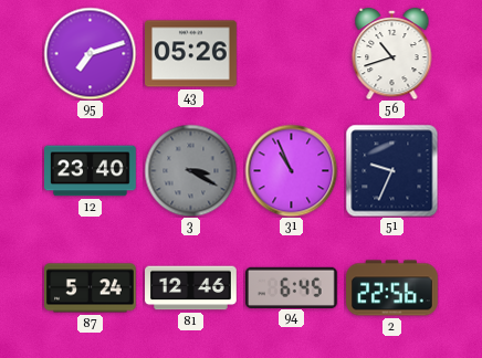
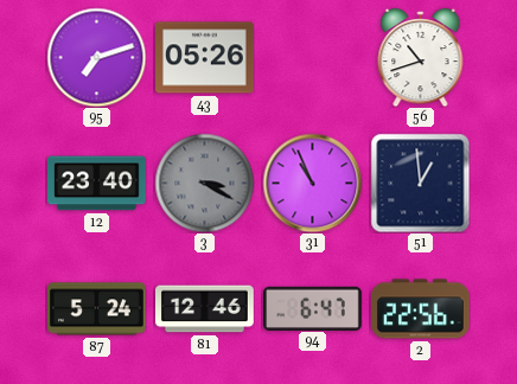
51: 9:34 -> 12:59 (420, 183)
94: 6:45 -> 6:47 (313, 308)
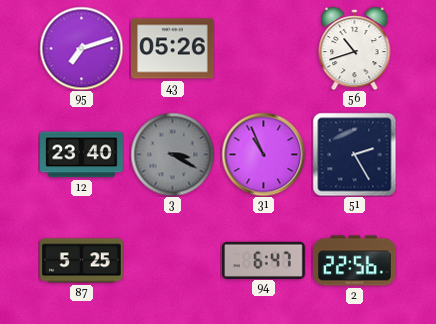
51: 12:59 -> 2:25 (354, 154)
87: 5:24 -> 5:25 (82, 261)
81: 12:46 -> none (205, 309)
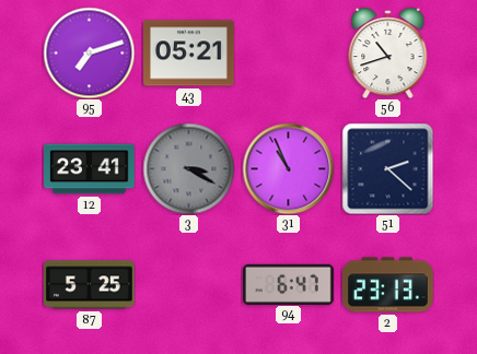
43: 05:26 -> 05:21 (189, 54)
12: 23:40 -> 23:41 (90, 169)
51: 2:25 -> 2:22 (387, 168)
2: 22:56 -> 23:13 (388, 285)
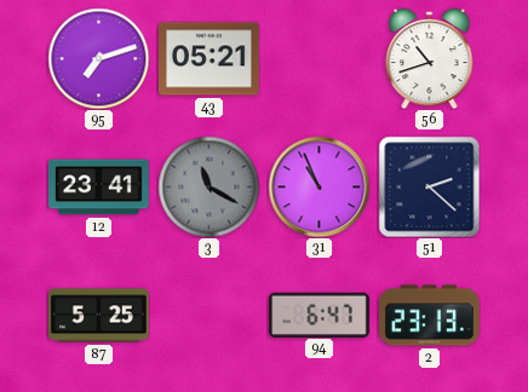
3: 3:20 -> 11:20 (208, 186)
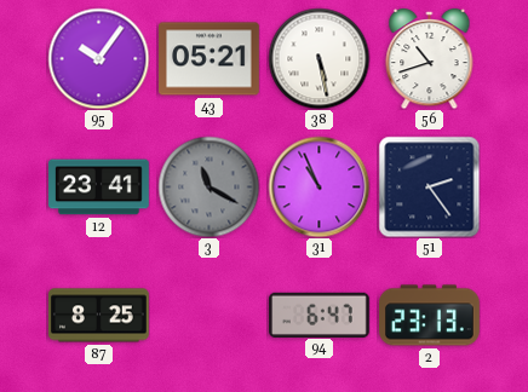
95: 7:12 -> 10:06 (98, 58)
38: none -> 5:28 (318, 58)
51: 2:22 -> 2:24 (429, 186)
87: 5:25 -> 8:25 (99, 316)
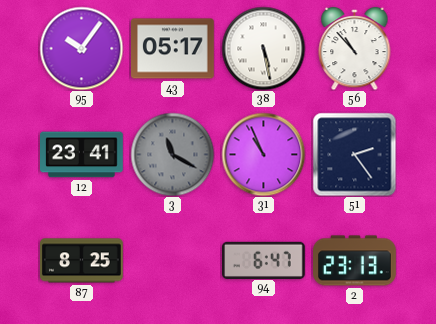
43: 05:21 -> 05:17 (173, 49)
56: 10:42 -> 10:53 (355, 48)
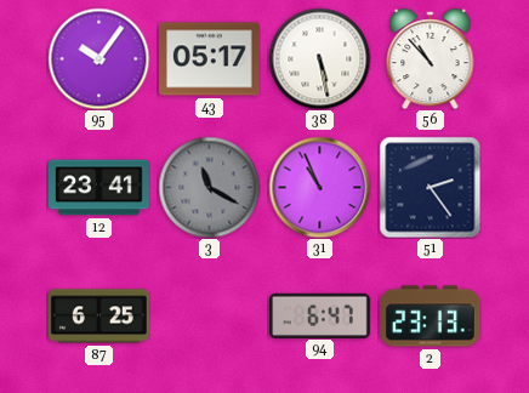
87: 8:25 -> 6:25 (99, 317)
